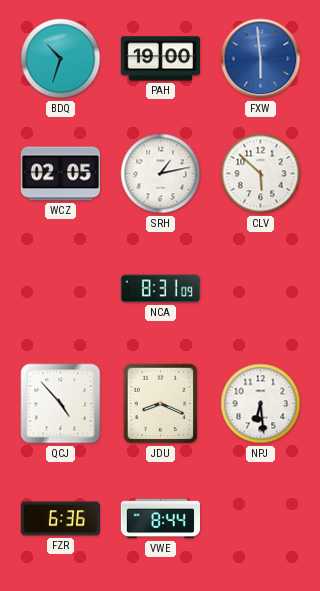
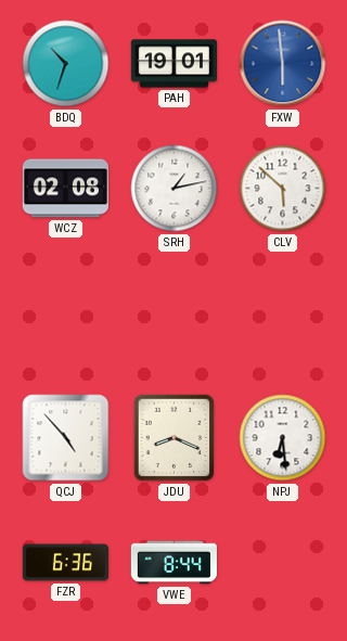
PAH: 19:00 -> 19:01 (173, 64)
WCZ: 02:05 -> 02:08 (65, 189)
NCA: 8:31 -> none (160, 289)
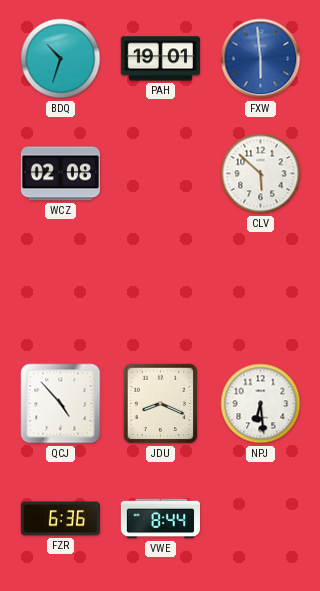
SRH: 1:13 -> none (175, 189)
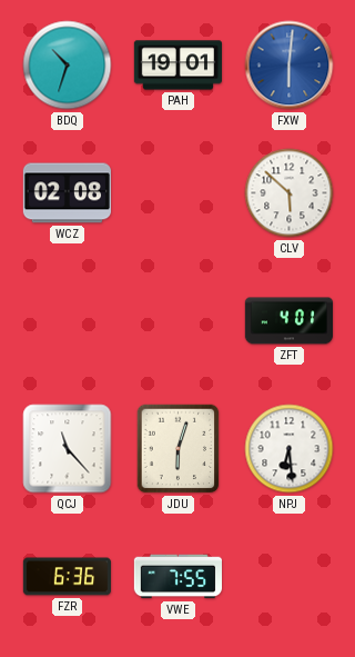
FXW: 5:59 -> 6:01 (290, 66)
ZFT: none -> 4:01 (288, 321)
QCJ: 4:53 -> 11:23 (68, 449)
JDU: 8:19 -> 6:03 (179, 449)
VWE: 8:44 -> 7:55 (177, 577)
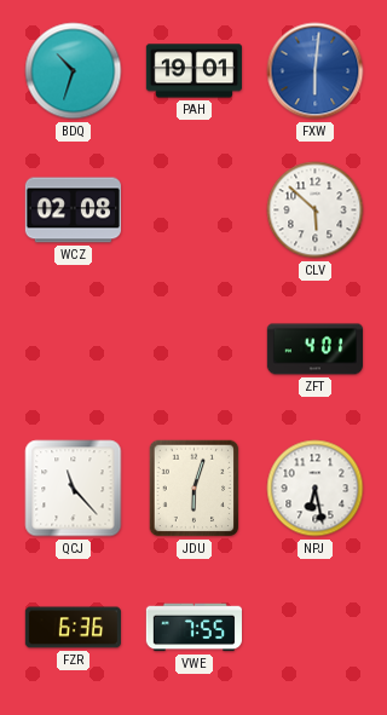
NPJ: 6:29 -> 6:28 (316, 489)
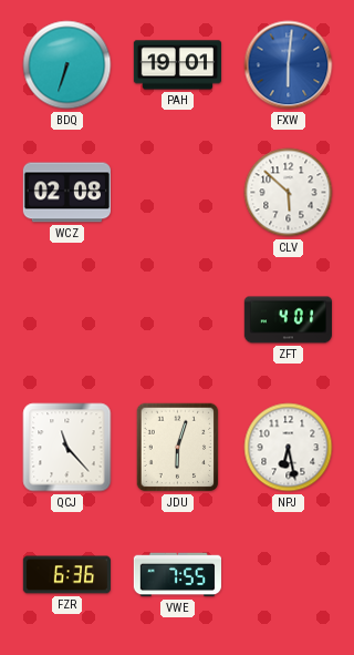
BDQ: 10:33 -> 6:33 (67, 65)
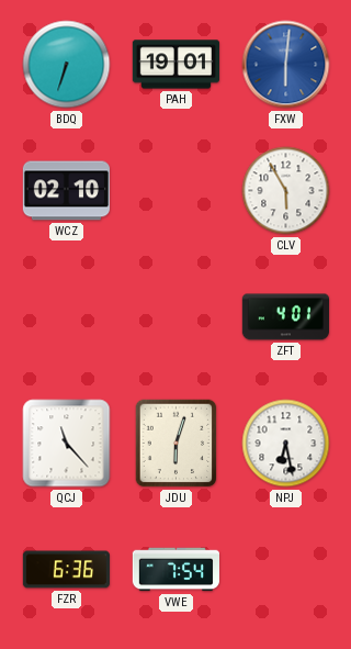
WCZ: 02:08 -> 02:10 (66, 191)
CLV: 5:52 -> 5:55 (286, 191)
VWE: 7:55 -> 7:54 (175, 570)
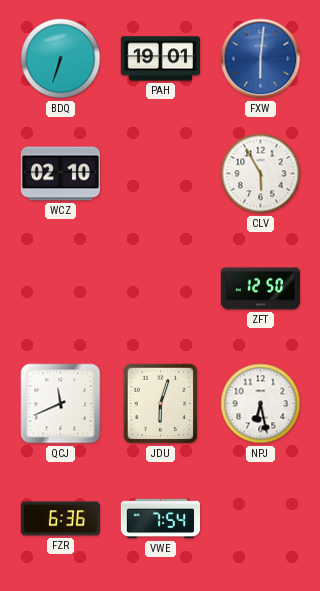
ZFT: 4:01 -> 12:50 (260, 289)
QCJ: 11:23 -> 11:41 (61, 404)
